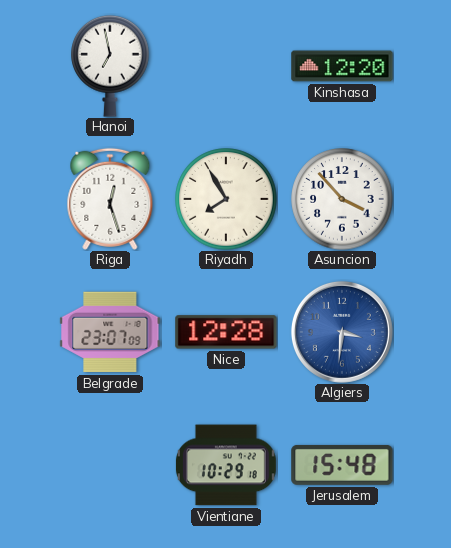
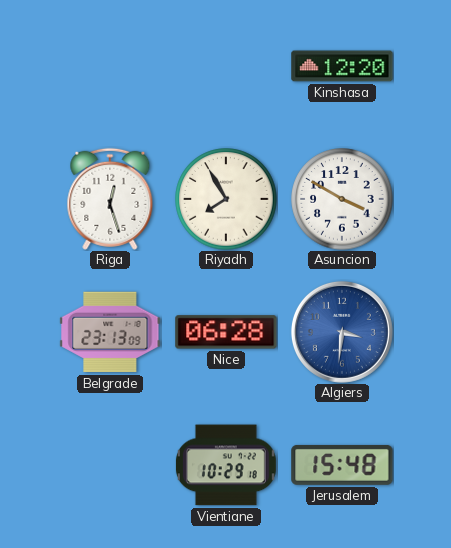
Hanoi: 6:58 -> none (110, 66)
Asuncion: 3:53 -> 3:50 (342, 199)
Belgrade: 23:07 -> 23:13 (110, 332)
Nice: 12:28 -> 06:28 (226, 332)
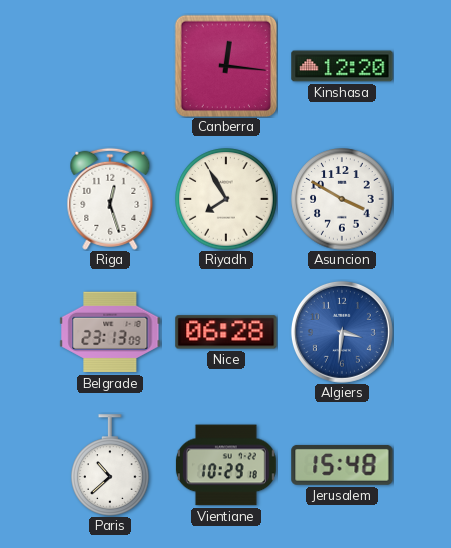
Canberra: none -> 12:16 (226, 66)
Paris: none -> 10:38 (110, 465)
